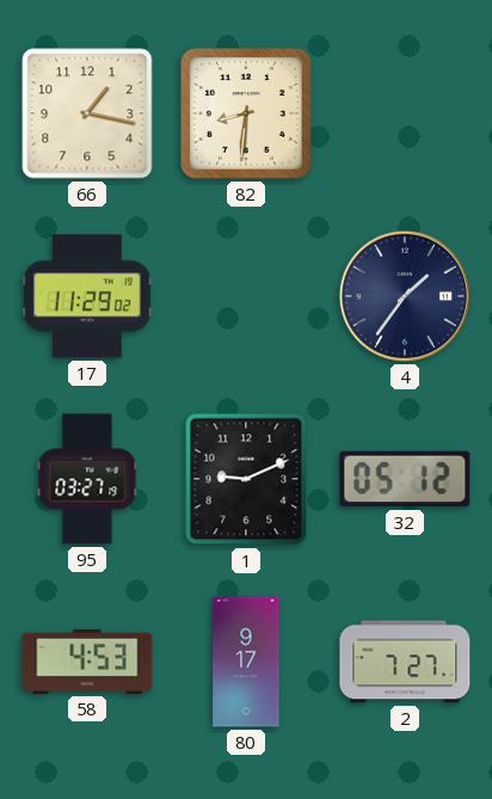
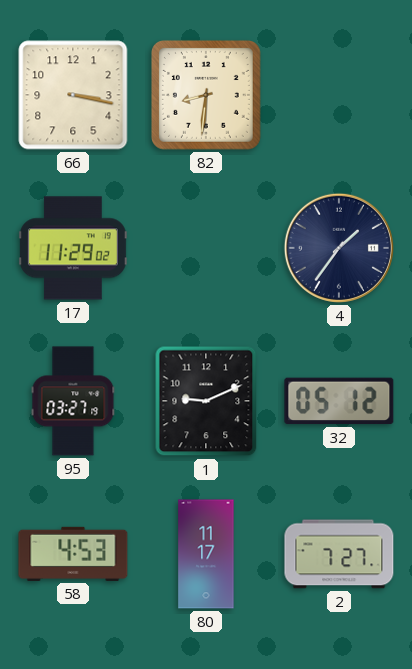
66: 1:17 -> 3:17 (73, 95)
80: 9:17 -> 11:17 (206, 554)
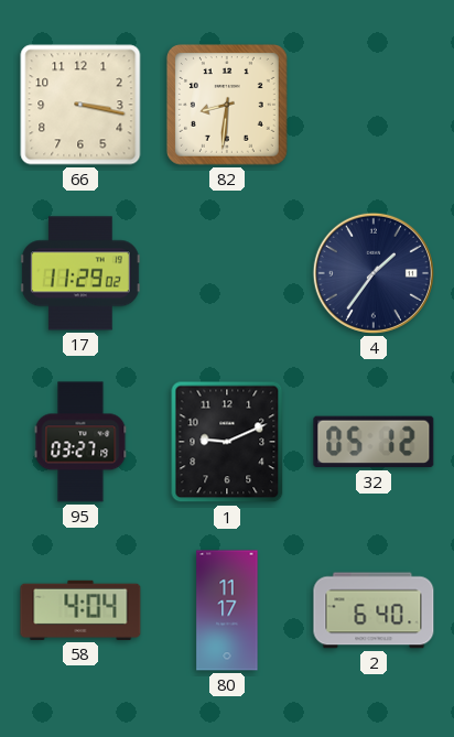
58: 4:53 -> 4:04 (80, 610)
2: 7:27 -> 6:40 (374, 610)
